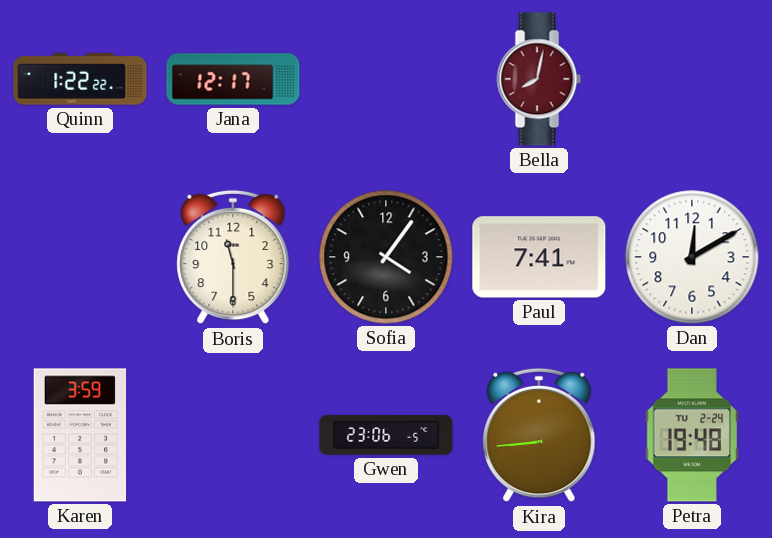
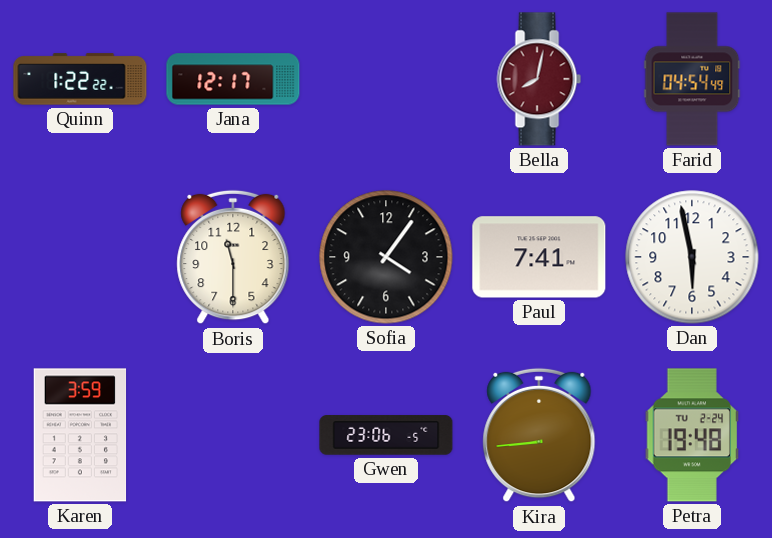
Farid: none -> 04:54 (692, 79)
Dan: 12:10 -> 5:58 (692, 257)
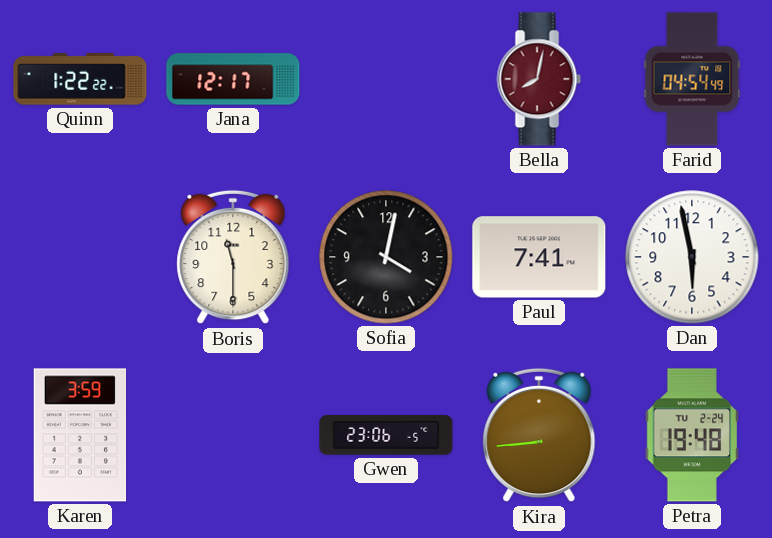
Sofia: 4:06 -> 4:02 (386, 257)
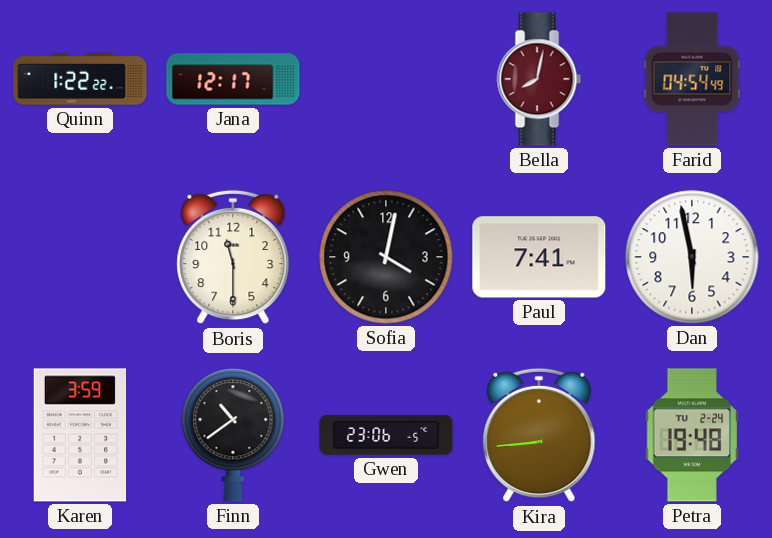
Finn: none -> 10:39 (233, 435)
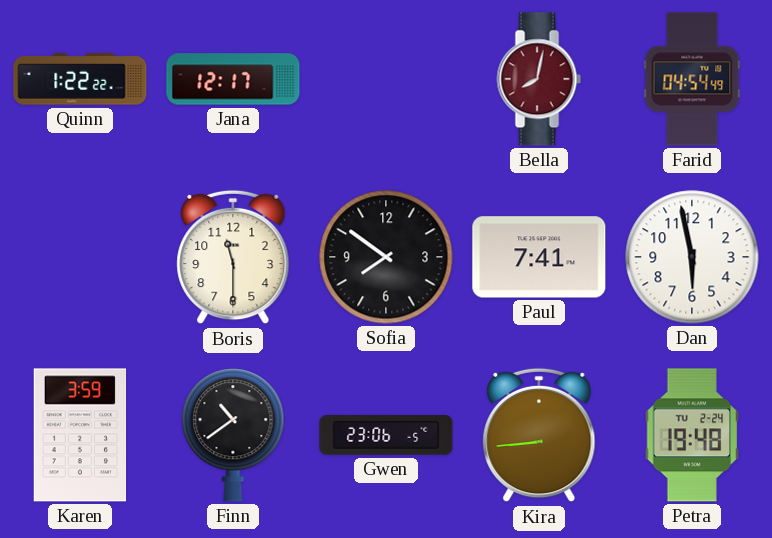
Sofia: 4:02 -> 7:51 (386, 257)
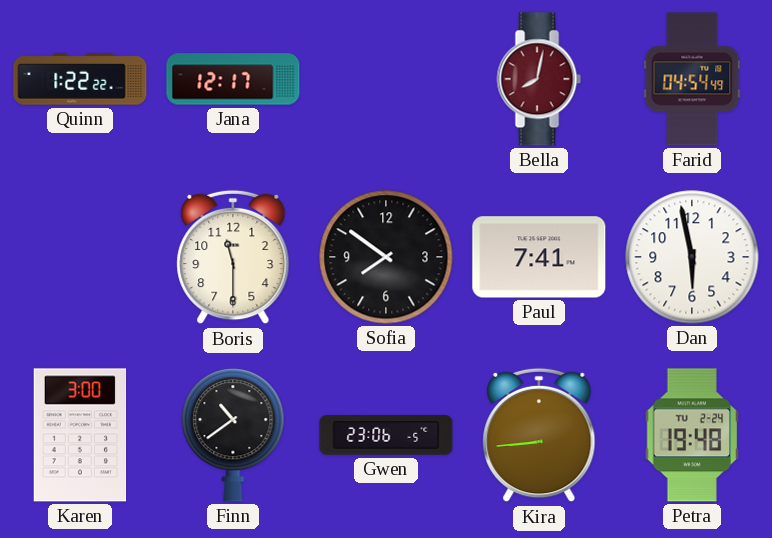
Karen: 3:59 -> 3:00 (80, 435)
